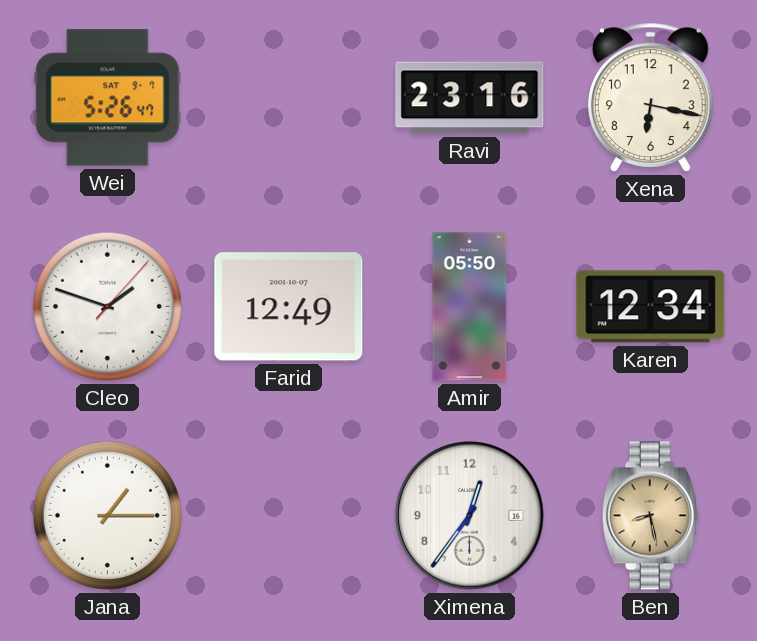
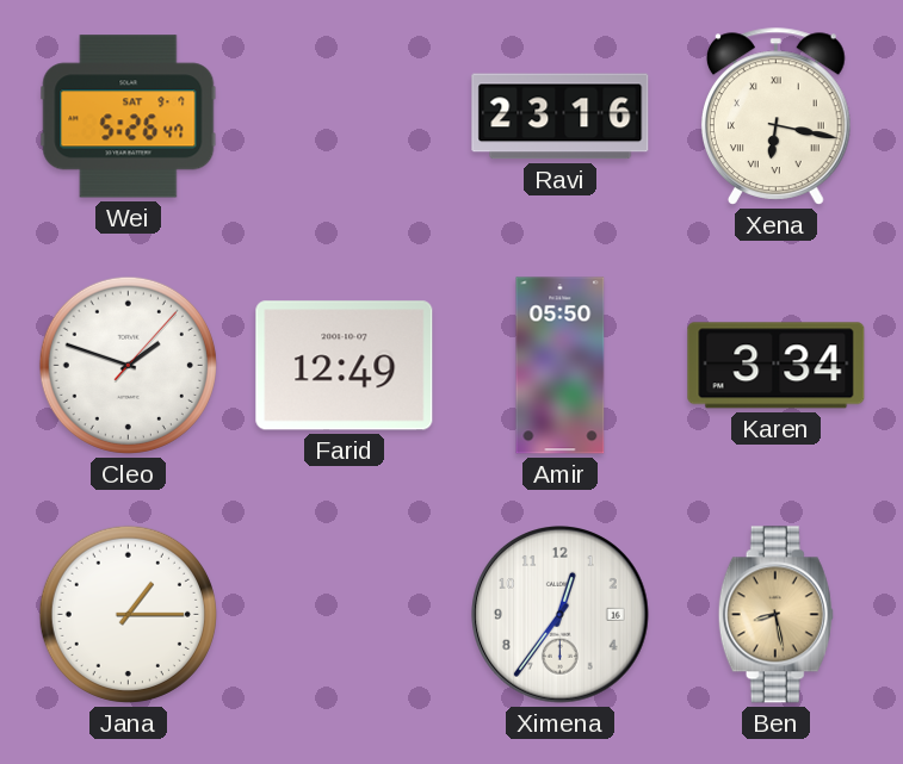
Xena numerals: Arabic -> Roman (775, 116)
Karen: 12:34 -> 3:34 (777, 366)
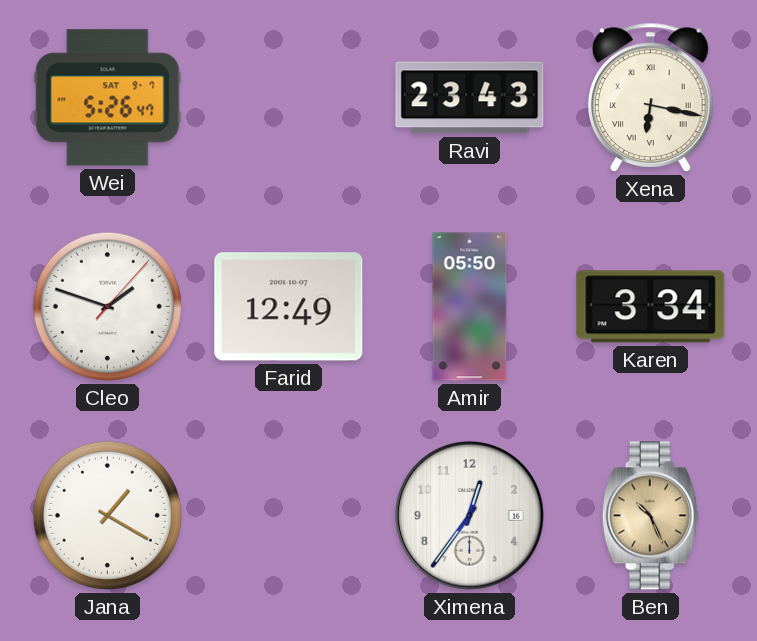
Ravi: 23:16 -> 23:43 (470, 98)
Jana: 1:15 -> 1:20 (107, 515)
Ben: 8:28 -> 10:26 (650, 516)
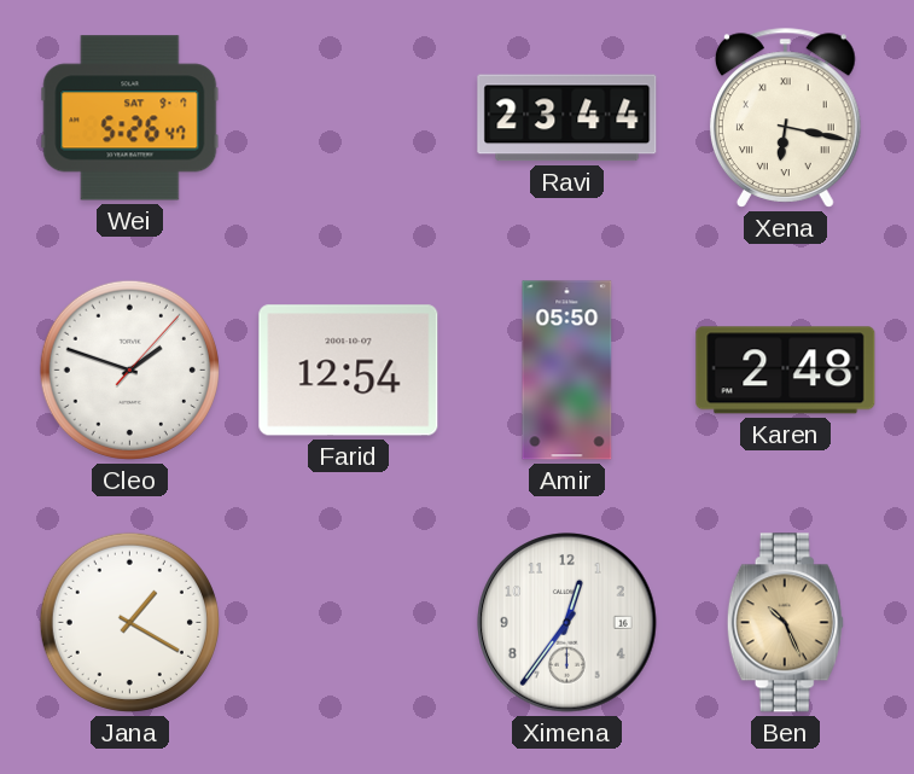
Ravi: 23:43 -> 23:44 (567, 118)
Farid: 12:49 -> 12:54 (349, 371)
Karen: 3:34 -> 2:48 (786, 371)
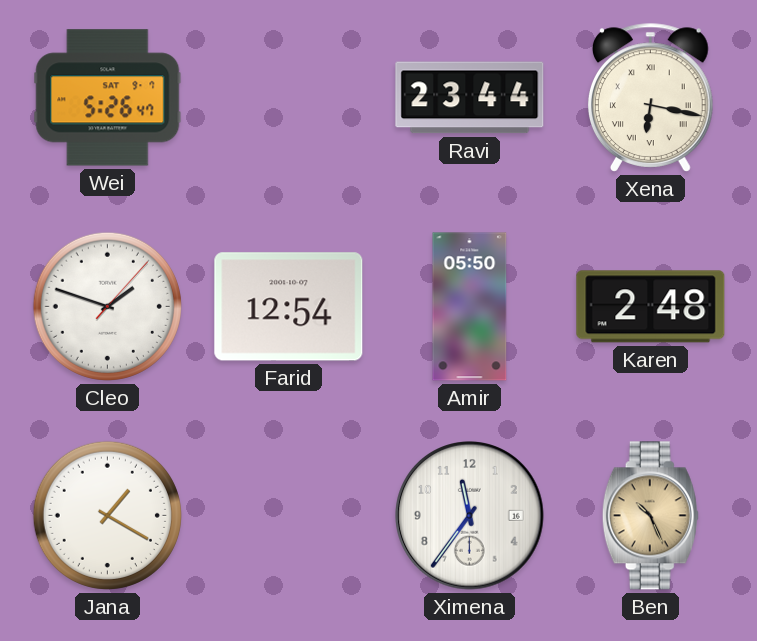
Ximena: 12:36 -> 11:36 (470, 516)
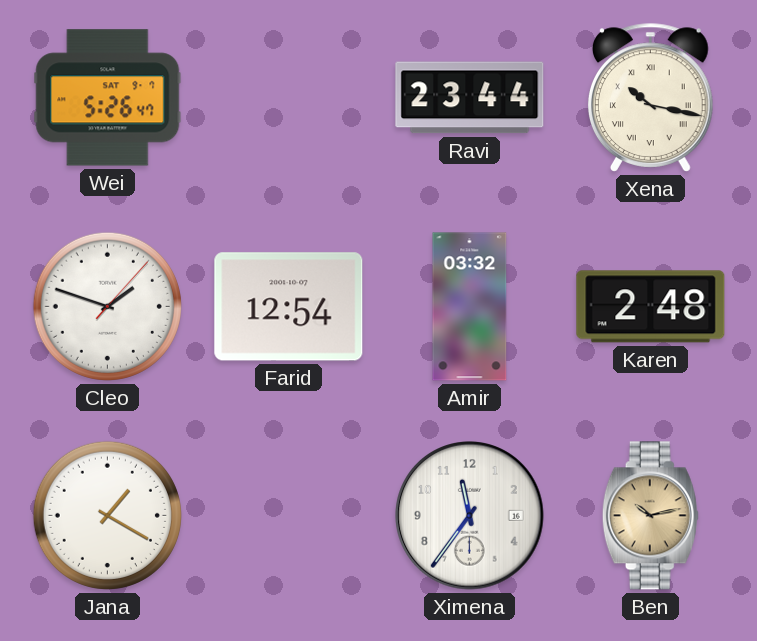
Xena: 6:17 -> 10:17 (650, 97)
Amir: 05:50 -> 03:32 (470, 307)
Ben: 10:26 -> 10:13 (650, 516)
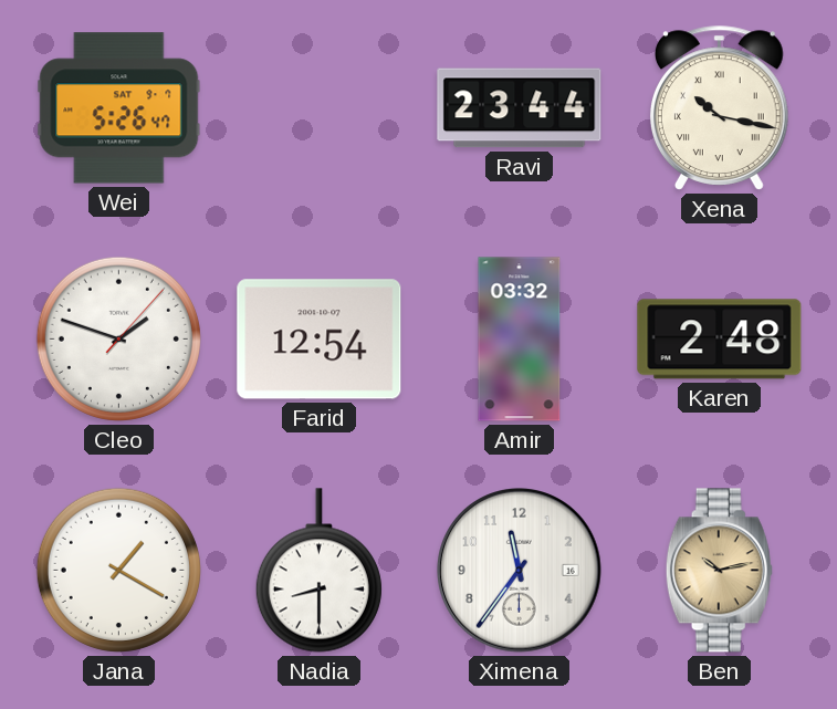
Nadia: none -> 8:30 (318, 571)
